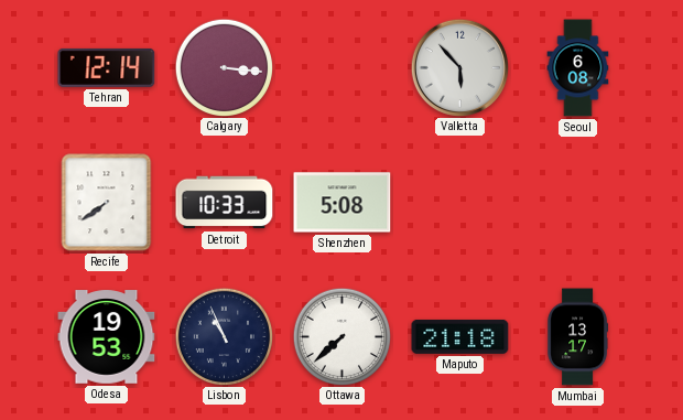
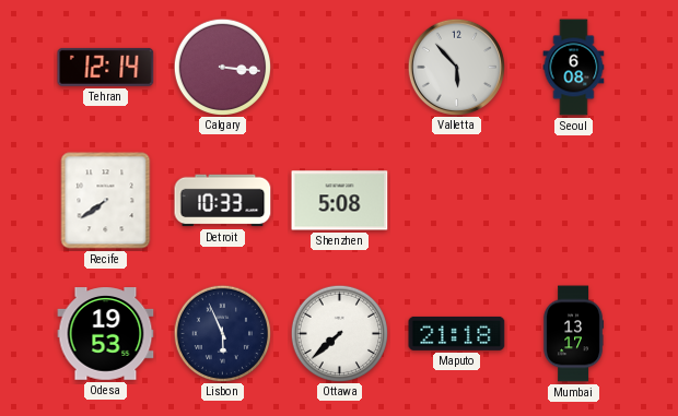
Lisbon: 10:56 -> 5:56 (222, 333)
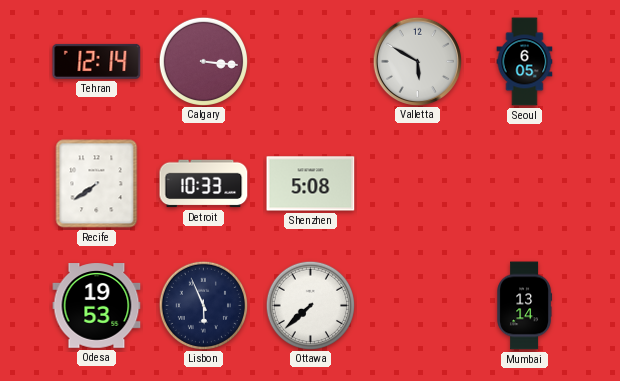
Valletta: 5:53 -> 5:50 (417, 61)
Seoul: 6:08 -> 6:05 (525, 62)
Maputo: 21:18 -> none (457, 333)
Mumbai: 13:17 -> 13:14 (525, 306)
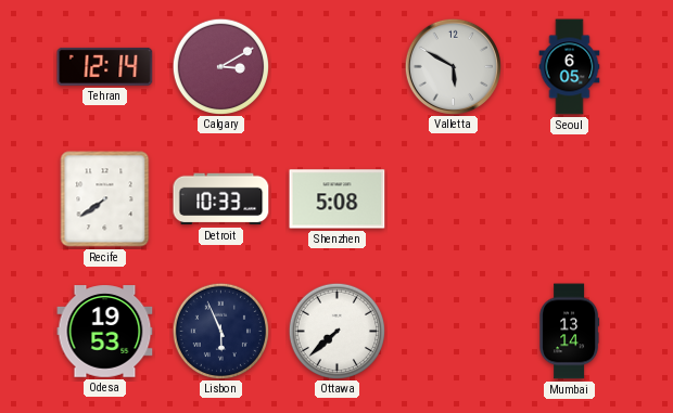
Calgary: 3:16 -> 3:10 (220, 66)
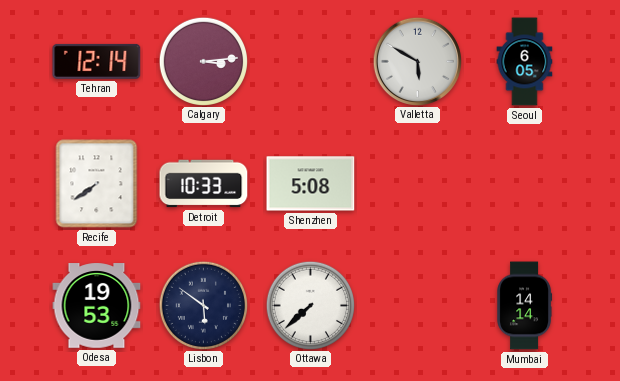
Calgary: 3:10 -> 3:14 (203, 61)
Lisbon: 5:56 -> 5:51 (203, 305)
Mumbai: 13:14 -> 14:14 (525, 306)
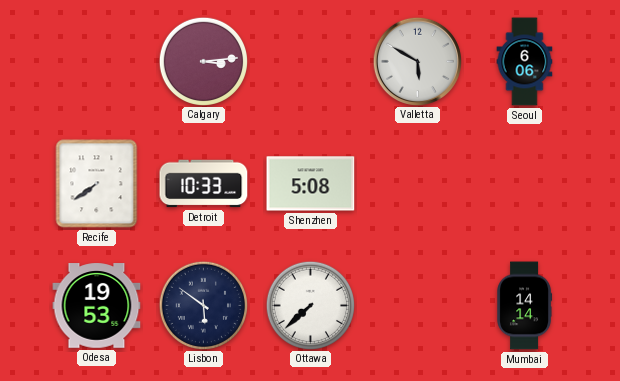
Tehran: 12:14 -> none (97, 61)
Seoul: 6:05 -> 6:06 (525, 62)
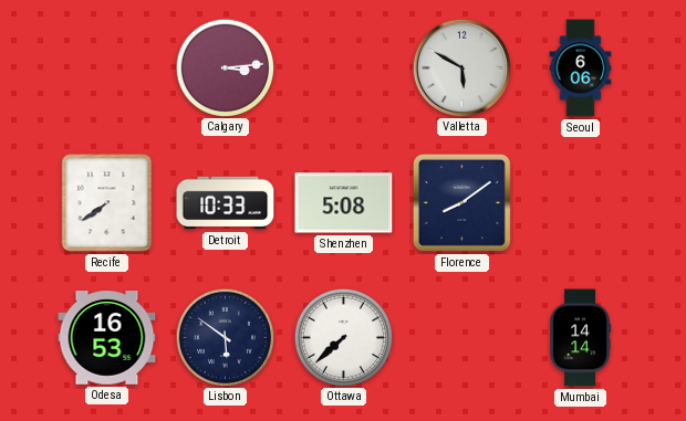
Florence: none -> 8:09 (461, 202)
Odesa: 19:53 -> 16:53 (107, 338)
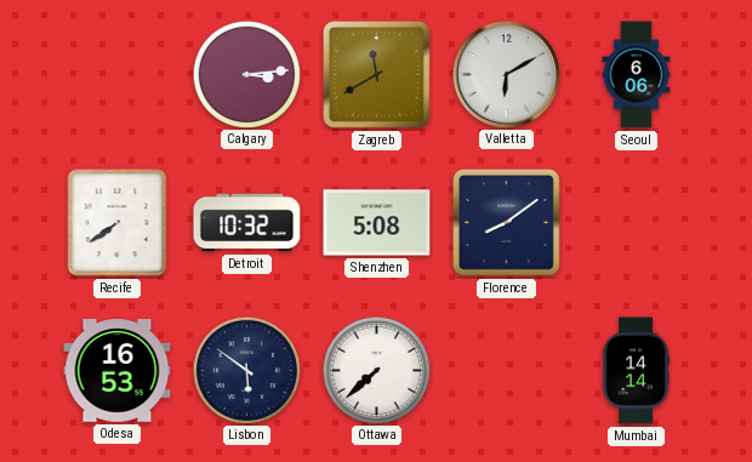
Zagreb: none -> 11:40 (376, 74)
Valletta: 5:50 -> 6:10 (506, 74)
Detroit: 10:33 -> 10:32 (247, 223)
